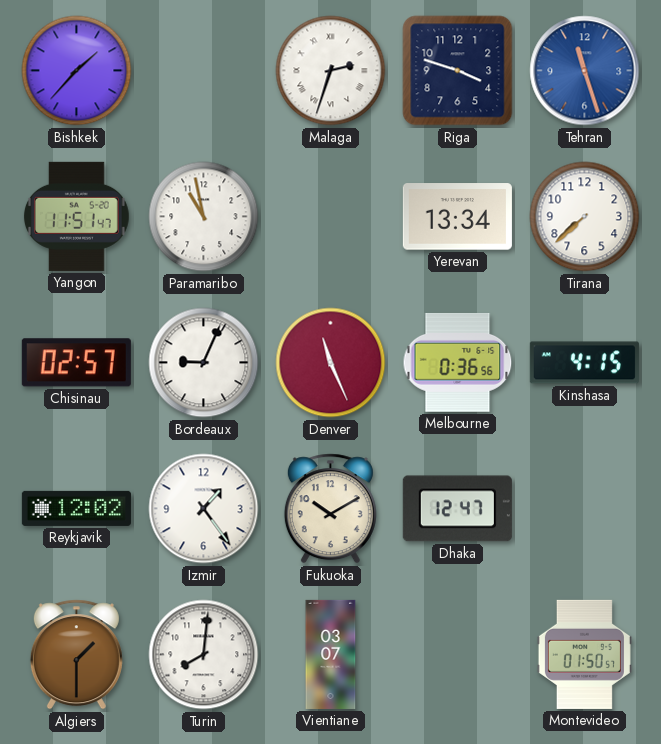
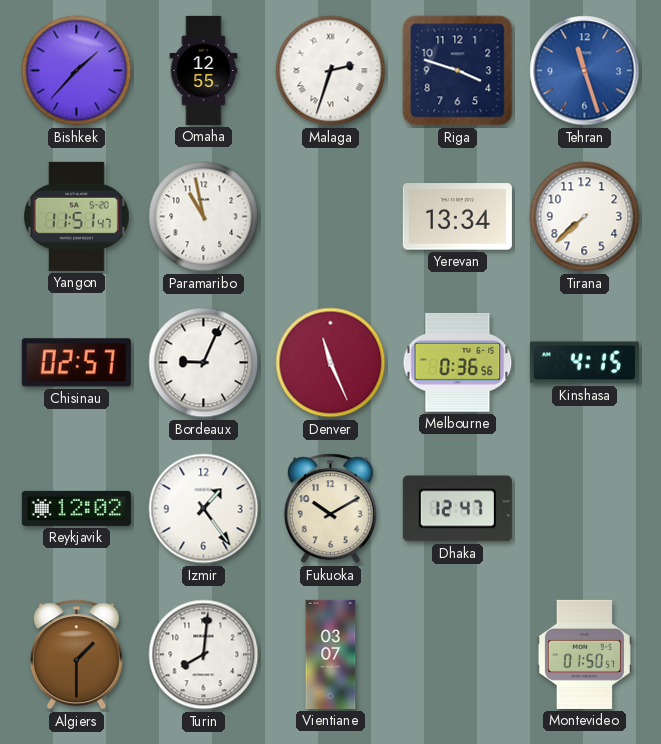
Omaha: none -> 12:55 (204, 70)
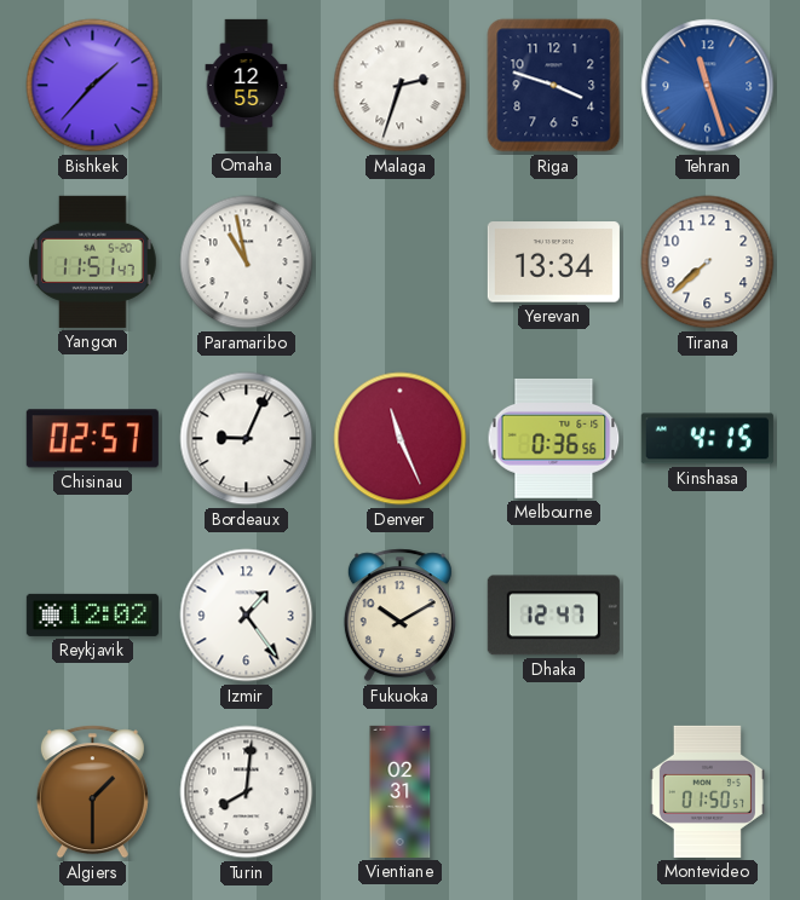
Vientiane: 03:07 -> 02:31 (401, 791)
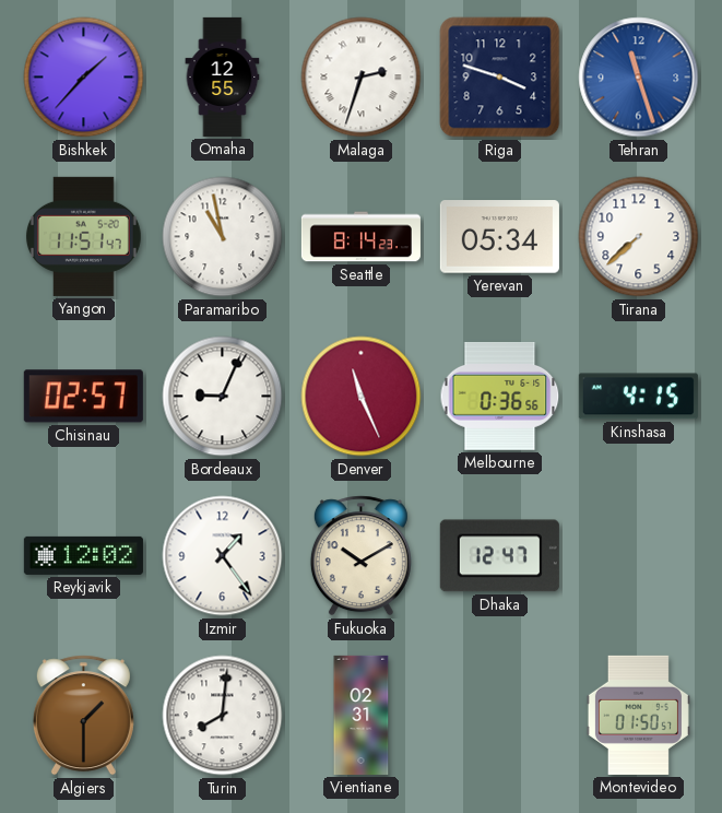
Seattle: none -> 8:14 (360, 237)
Yerevan: 13:34 -> 05:34 (499, 237)
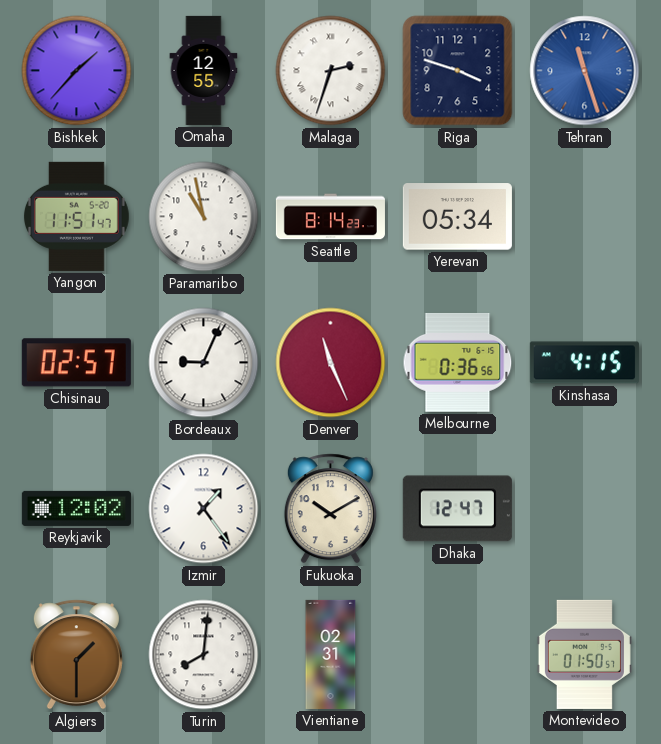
Tirana: 7:38 -> none (639, 237)
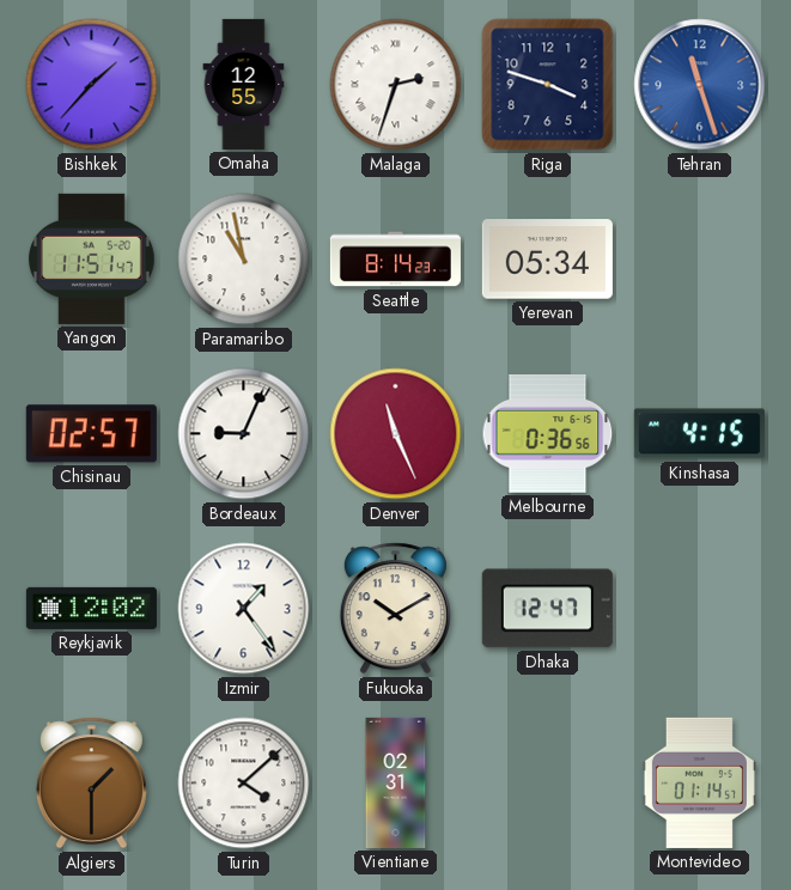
Turin: 8:01 -> 4:08 (244, 784)
Montevideo: 01:50 -> 01:14 (699, 782)
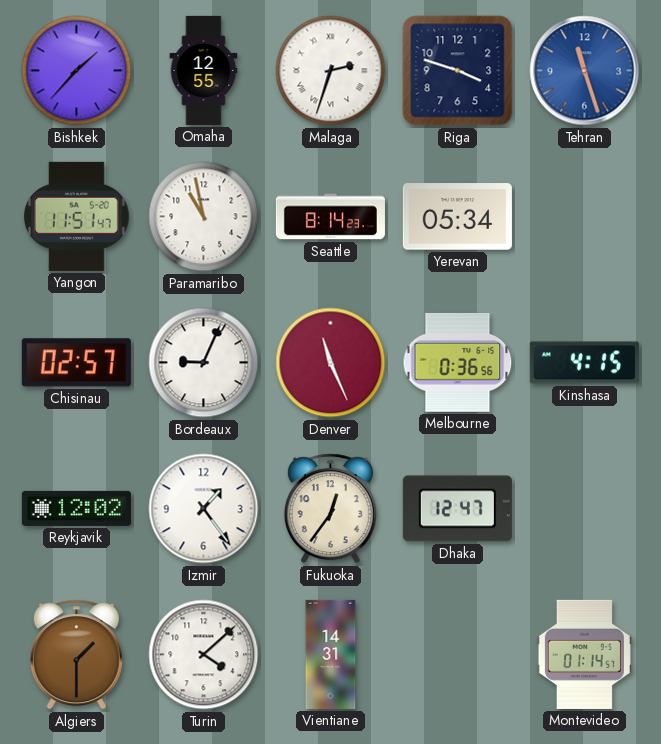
Fukuoka: 10:10 -> 12:36 (330, 509)
Vientiane: 02:31 -> 14:31 (331, 654)
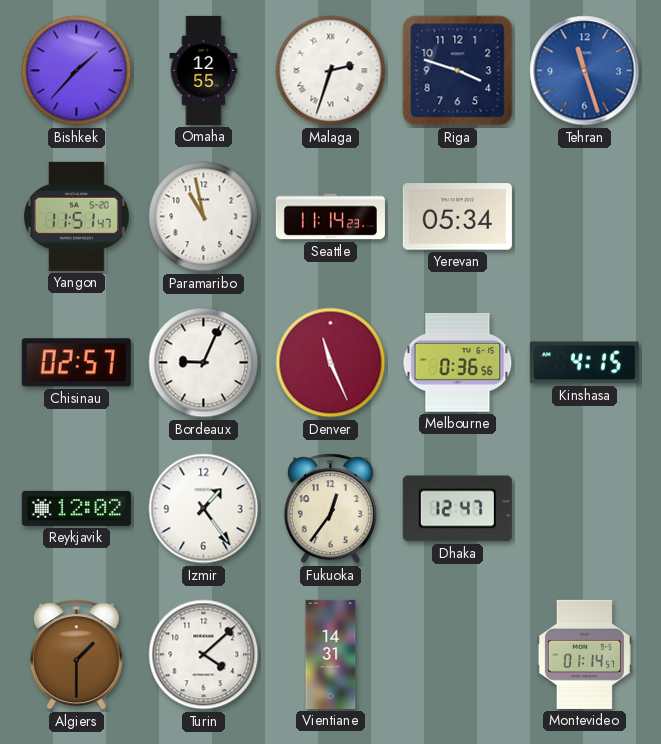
Seattle: 8:14 -> 11:14 (330, 217)
